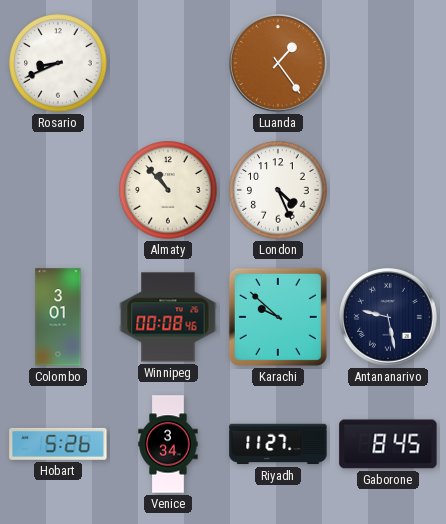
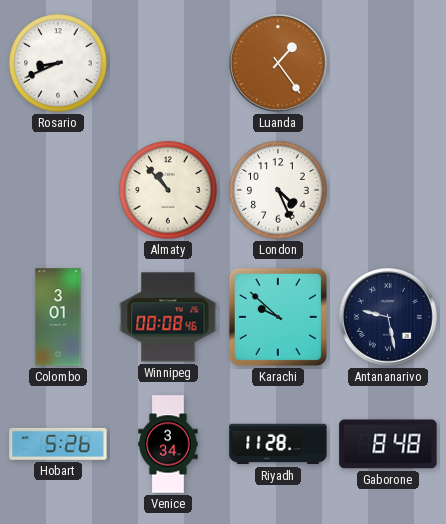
Riyadh: 11:27 -> 11:28 (278, 444)
Gaborone: 8:45 -> 8:48 (388, 444)
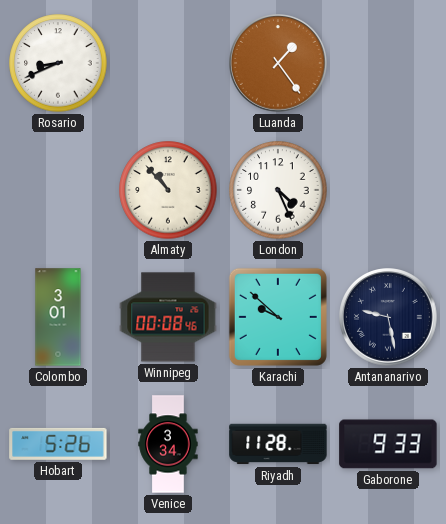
Gaborone: 8:48 -> 9:33 (388, 444)
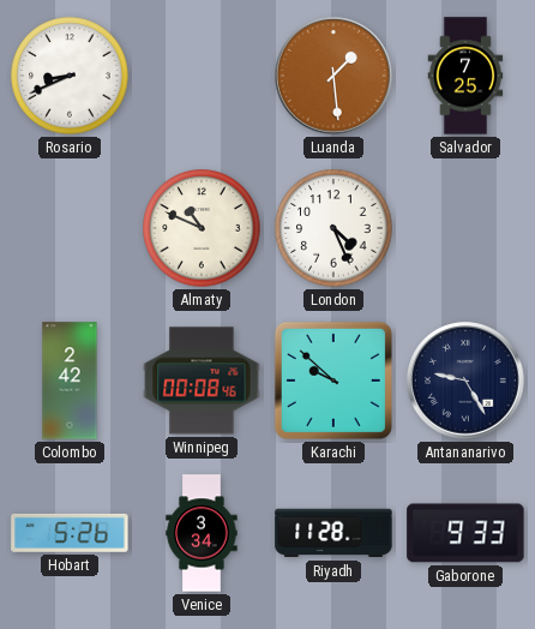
Luanda: 1:24 -> 1:29 (335, 77)
Salvador: none -> 7:25 (465, 76)
Almaty: 10:53 -> 10:49 (202, 228)
Colombo: 3:01 -> 2:42 (70, 381)
Antananarivo: 9:28 -> 9:25 (467, 382)
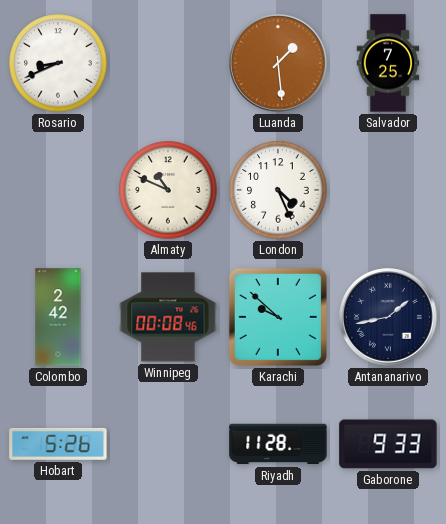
Antananarivo: 9:25 -> 1:43 (389, 318)
Venice: 3:34 -> none (202, 533)
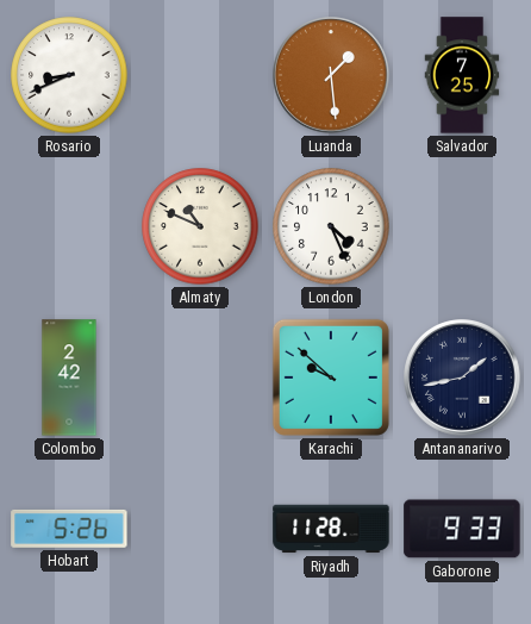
Winnipeg: 00:08 -> none (168, 317)
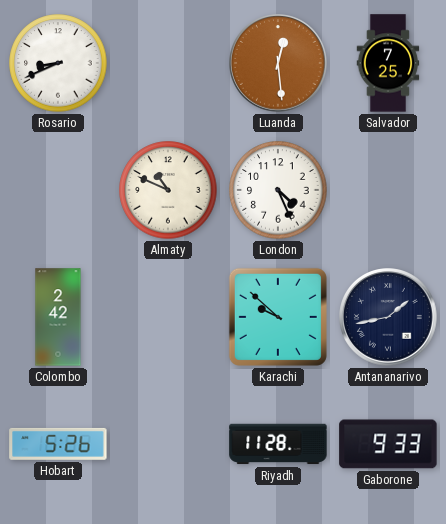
Luanda: 1:29 -> 12:29 (279, 64)
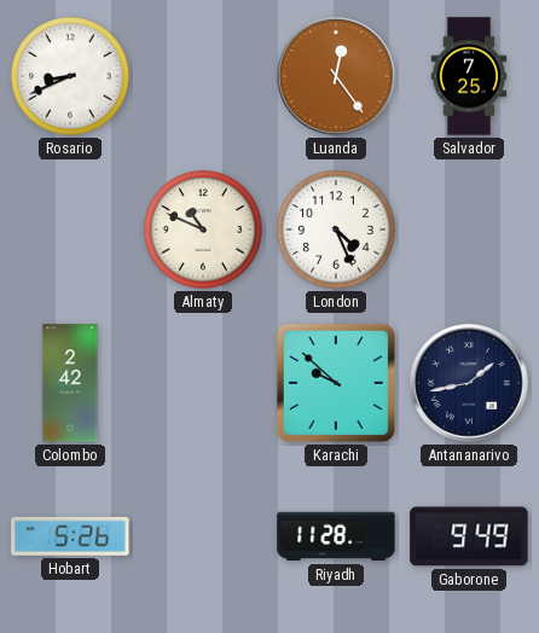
Luanda: 12:29 -> 12:24 (337, 77)
Gaborone: 9:33 -> 9:49 (469, 536)
